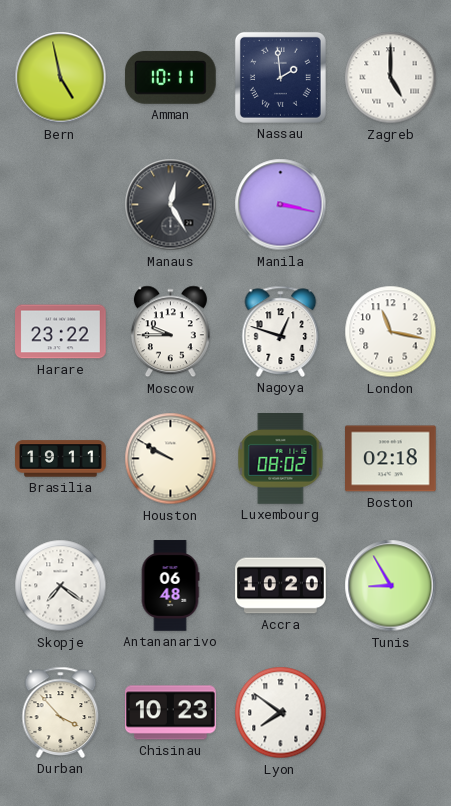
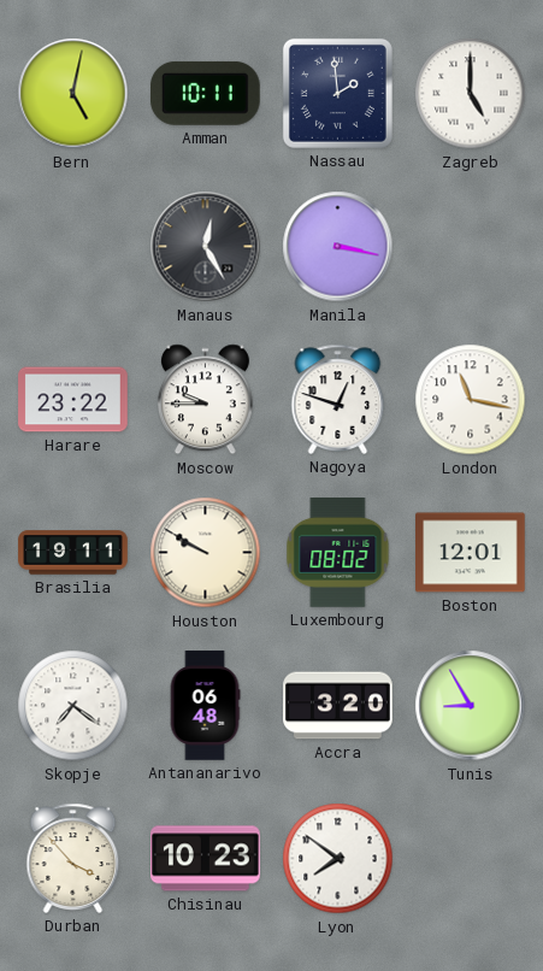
Bern: 4:58 -> 5:02 (73, 94)
Boston: 02:18 -> 12:01 (471, 553)
Accra: 10:20 -> 3:20 (338, 706)
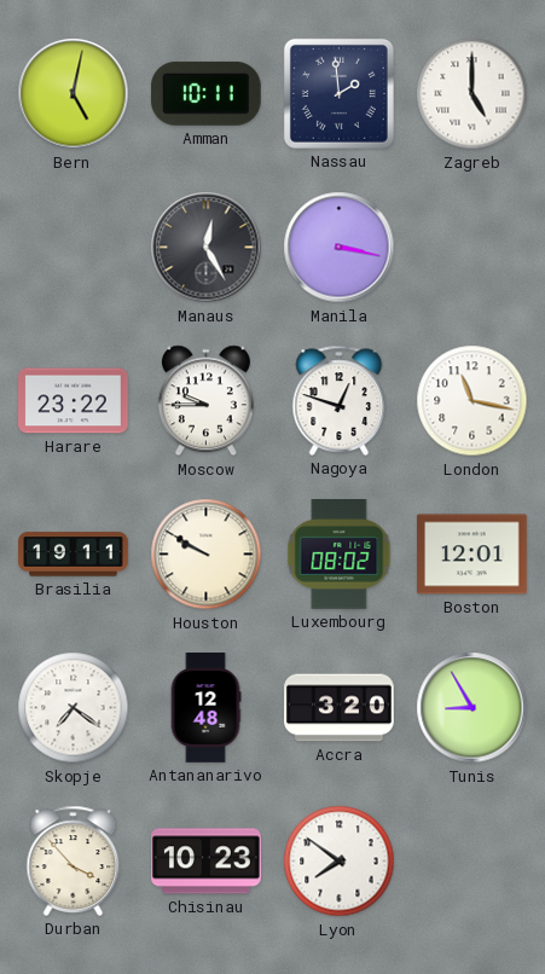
Antananarivo: 06:48 -> 12:48 (205, 708)
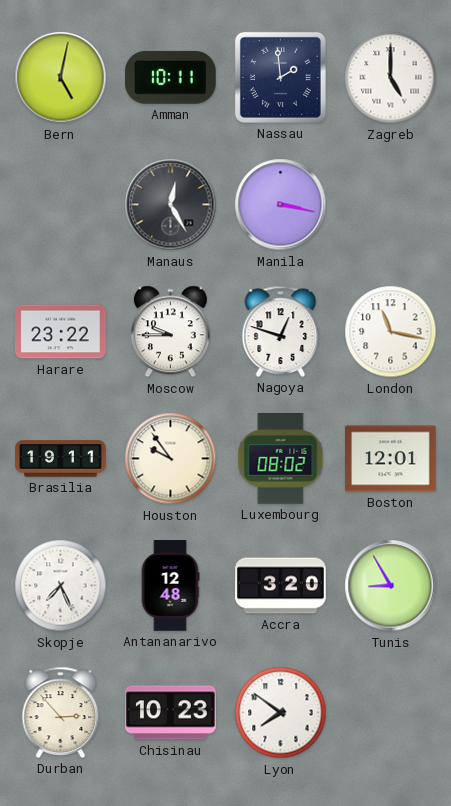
Houston: 9:50 -> 9:54 (171, 459)
Skopje: 7:21 -> 7:26 (61, 586)
Durban: 3:53 -> 2:53 (61, 712)
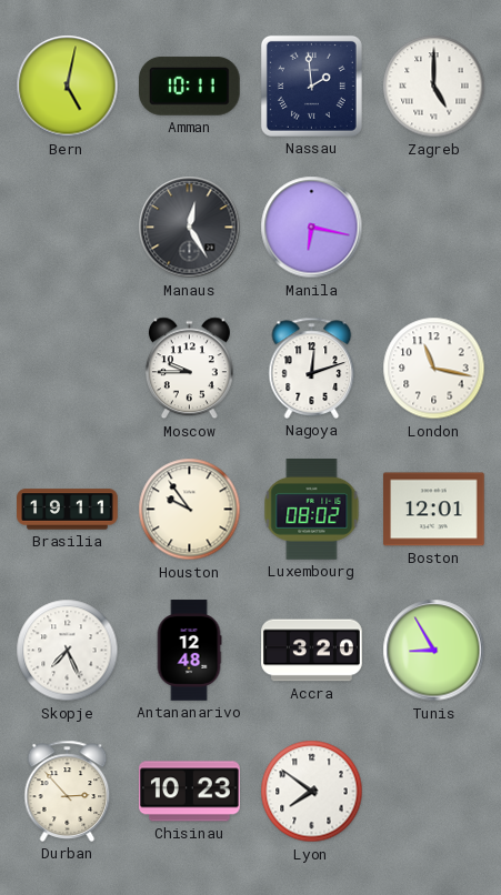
Manila: 3:17 -> 6:17 (312, 228)
Harare: 23:22 -> none (61, 332)
Nagoya: 12:48 -> 12:12 (312, 368)
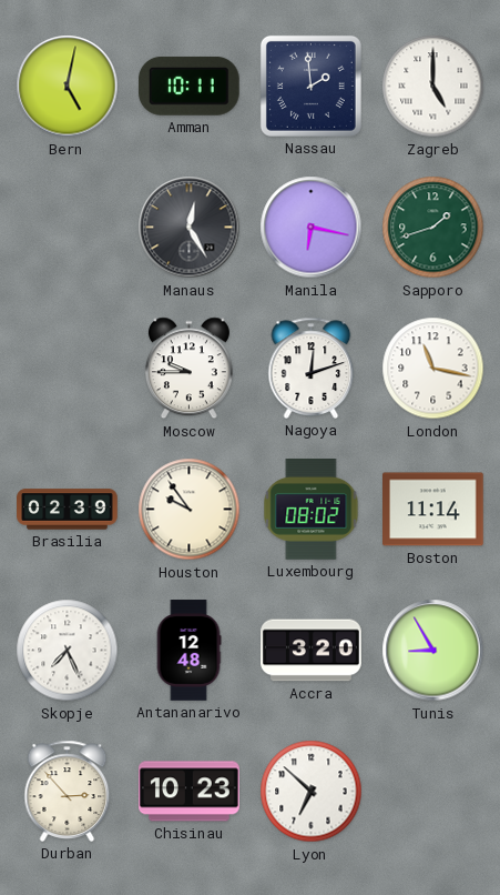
Sapporo: none -> 1:42 (433, 228)
Brasilia: 19:11 -> 02:39 (68, 510)
Boston: 12:01 -> 11:14 (433, 510)
Lyon: 7:51 -> 6:52 (312, 792)
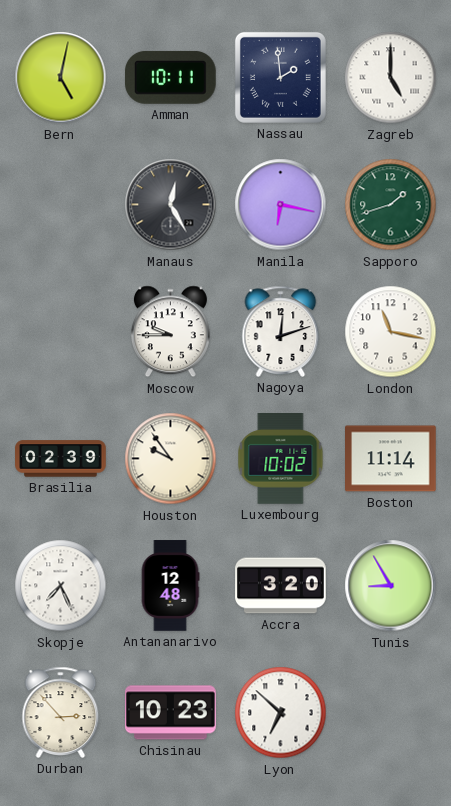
Luxembourg: 08:02 -> 10:02 (281, 459)
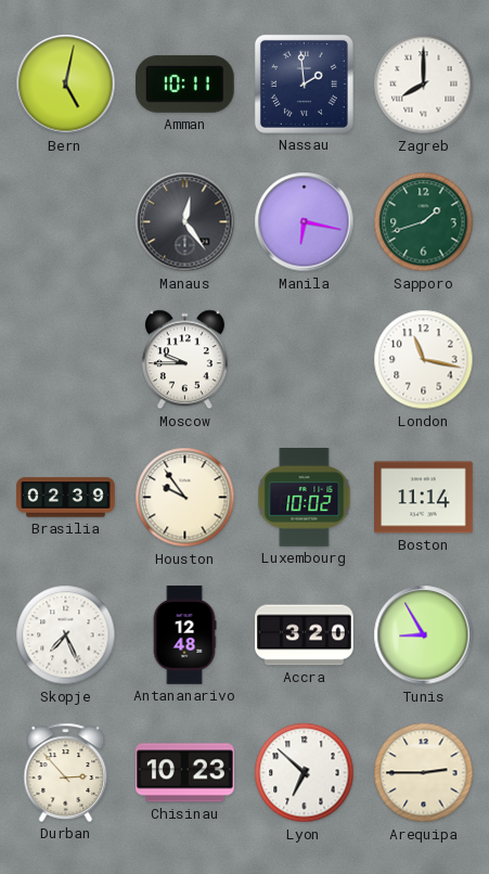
Zagreb: 5:00 -> 8:00 (424, 85)
Manaus: 12:25 -> 12:24 (185, 222)
Nagoya: 12:12 -> none (281, 331)
Arequipa: none -> 2:45 (424, 773)
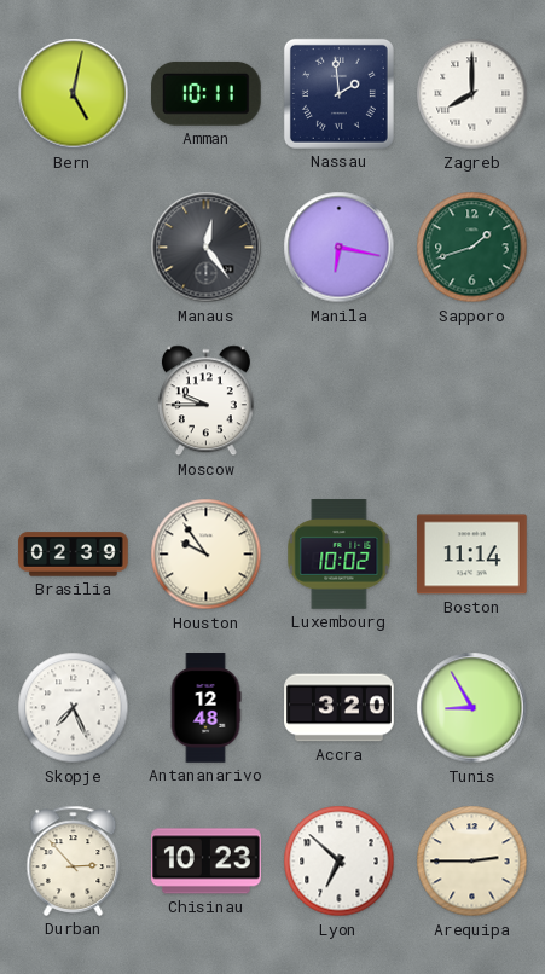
London: 11:17 -> none (424, 360)
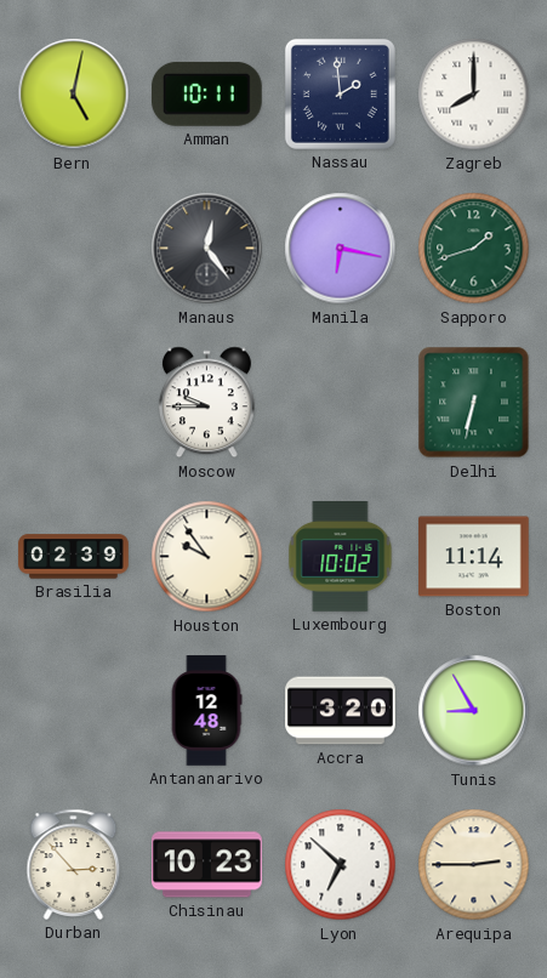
Delhi: none -> 6:32 (474, 403)
Skopje: 7:26 -> none (74, 708)
